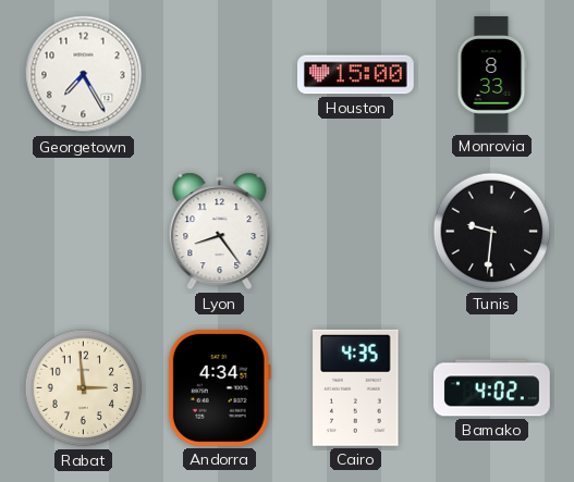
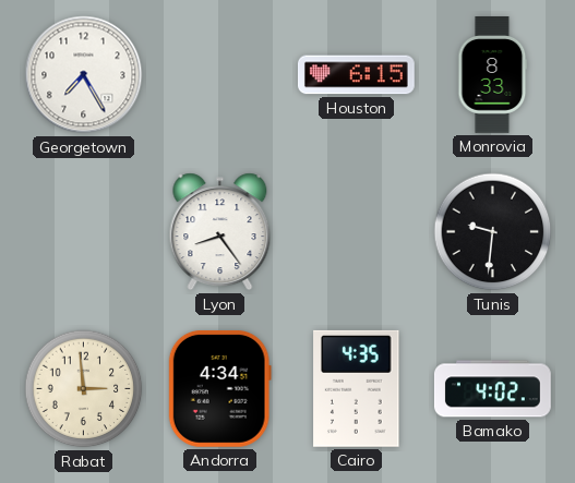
Houston: 15:00 -> 6:15 (356, 75)
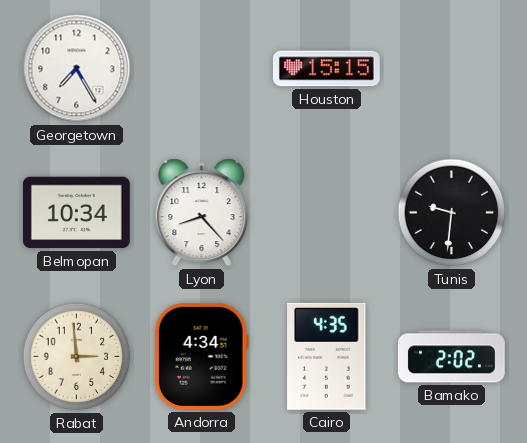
Houston: 6:15 -> 15:15 (326, 69)
Monrovia: 8:33 -> none (493, 75)
Belmopan: none -> 10:34 (76, 213)
Lyon: 8:24 -> 8:23 (202, 213)
Bamako: 4:02 -> 2:02 (451, 357)
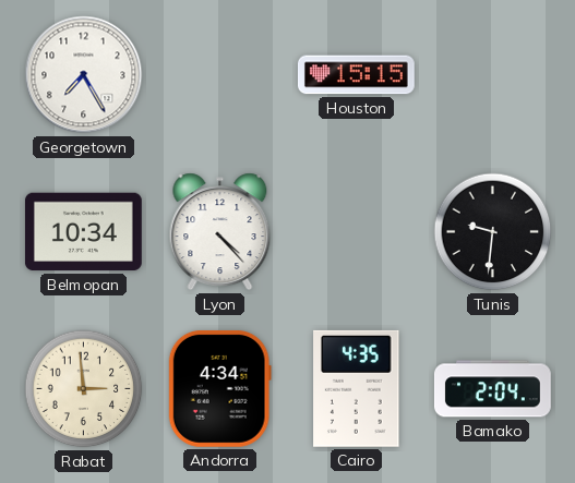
Lyon: 8:23 -> 4:23 (220, 232)
Bamako: 2:02 -> 2:04 (492, 389)
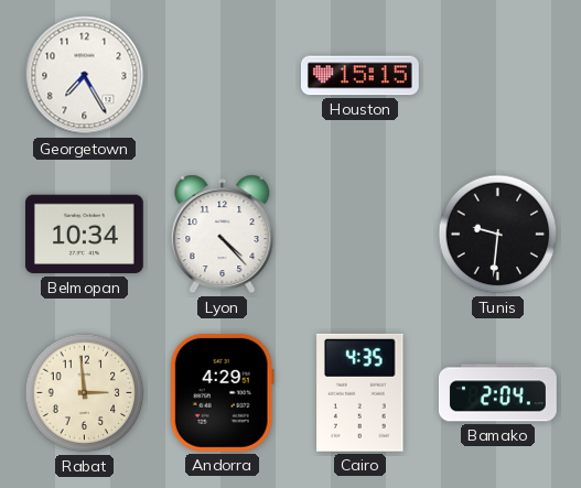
Andorra: 4:34 -> 4:29 (222, 392)
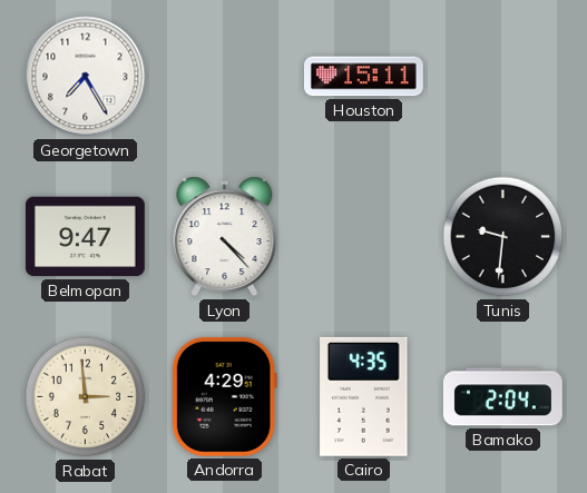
Houston: 15:15 -> 15:11 (363, 77)
Belmopan: 10:34 -> 9:47 (85, 237)
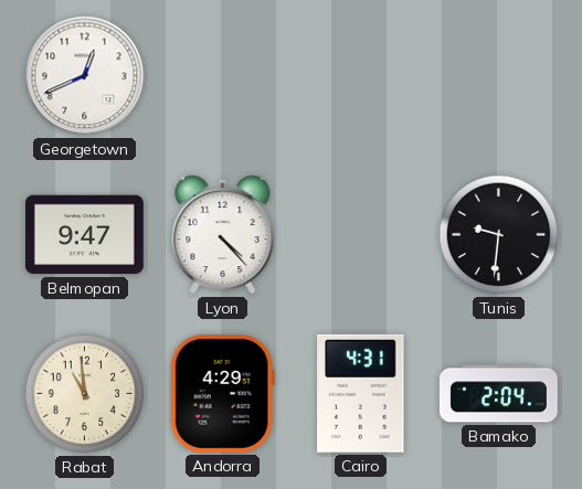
Georgetown: 7:25 -> 12:41 (85, 76)
Houston: 15:11 -> none (363, 77)
Rabat: 2:59 -> 10:59 (85, 394)
Cairo: 4:35 -> 4:31 (361, 393)
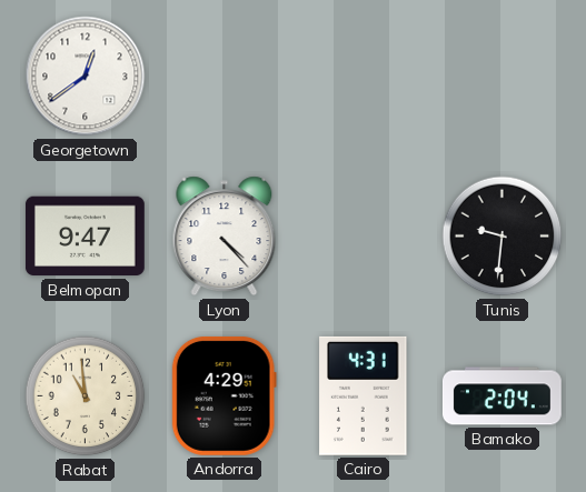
Georgetown: 12:41 -> 12:39 (86, 77)
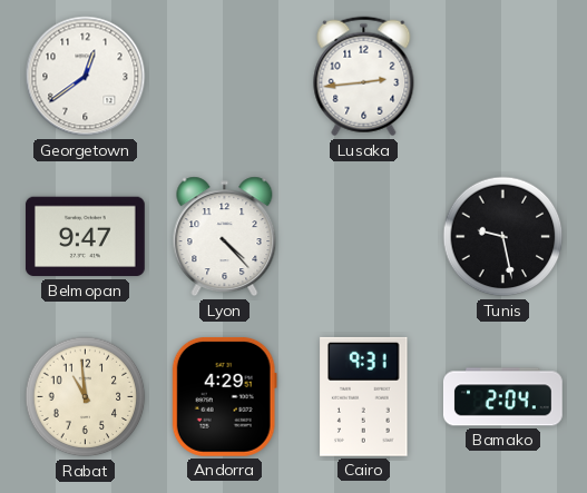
Lusaka: none -> 2:44 (364, 77)
Tunis: 9:31 -> 9:28 (503, 237)
Cairo: 4:31 -> 9:31 (364, 396)
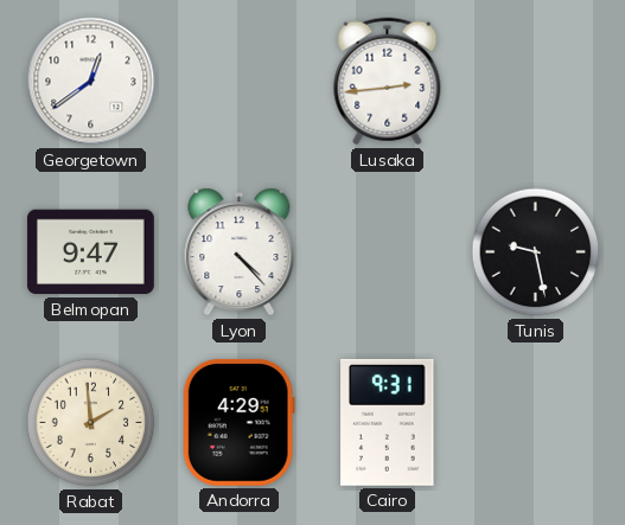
Rabat: 10:59 -> 1:59 (91, 423)
Bamako: 2:04 -> none (502, 397)
